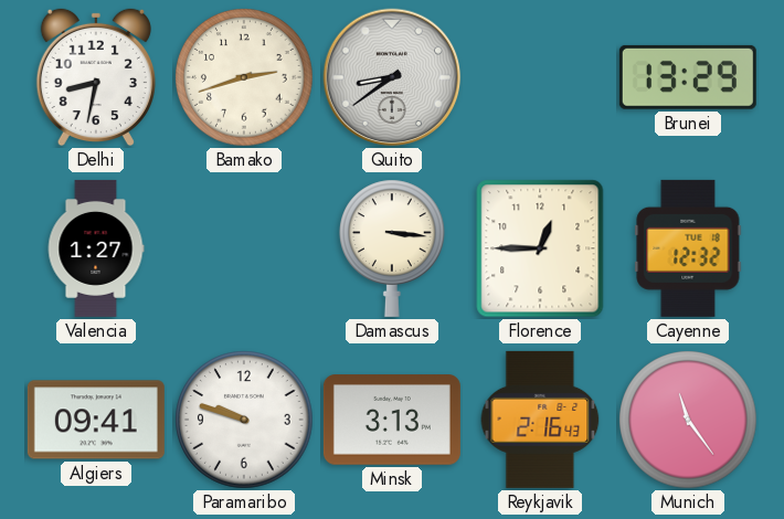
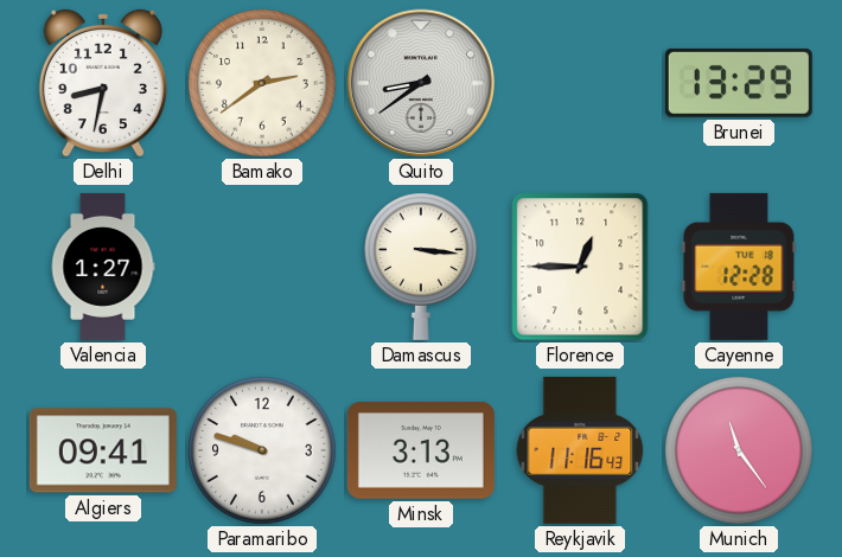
Bamako: 2:42 -> 2:39 (262, 83)
Cayenne: 12:32 -> 12:28 (739, 267)
Reykjavik: 2:16 -> 11:16 (580, 450)
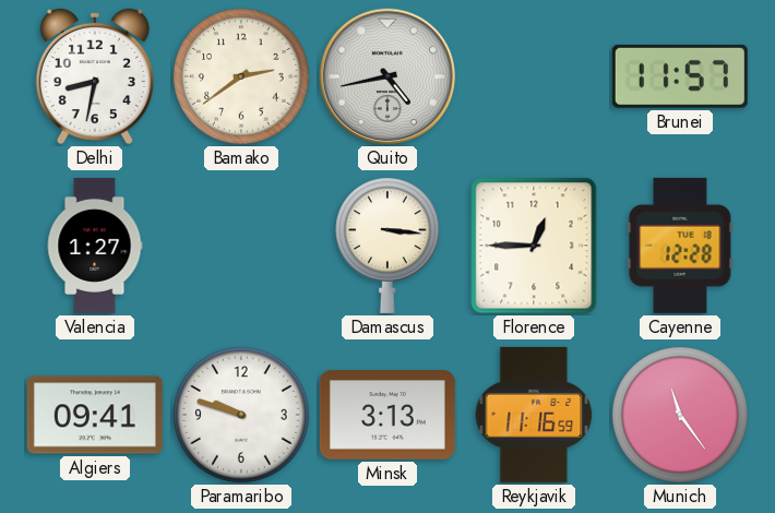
Quito: 8:39 -> 4:43 (388, 76)
Brunei: 13:29 -> 11:57 (680, 76)
Reykjavik: 11:16:43 -> 11:16:59 (534, 415)
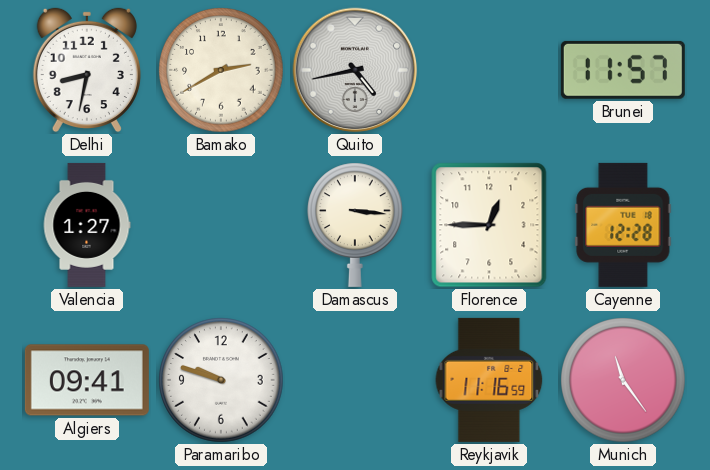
Bamako: 2:39 -> 2:40 (221, 70)
Minsk: 3:13 -> none (388, 415)
